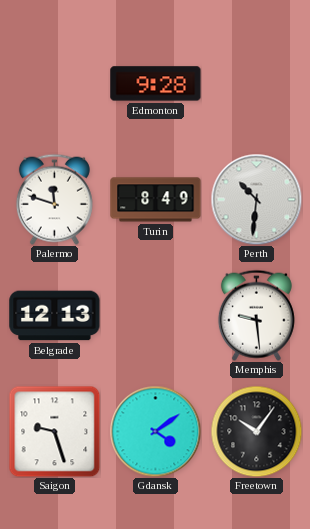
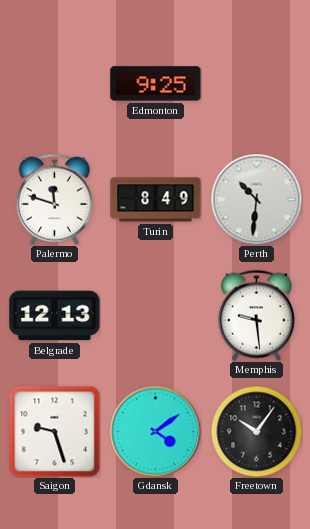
Edmonton: 9:28 -> 9:25 (156, 84)
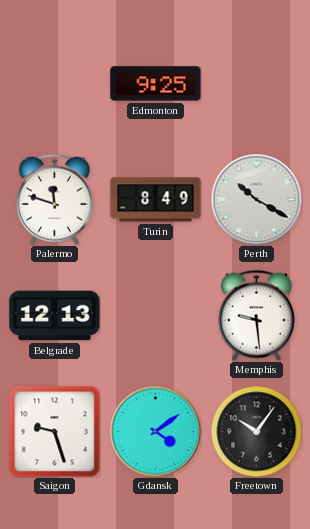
Perth: 10:31 -> 10:20 (256, 199)
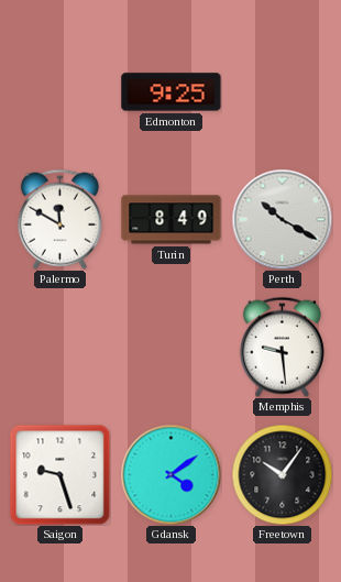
Palermo: 11:48 -> 11:50 (59, 219)
Belgrade: 12:13 -> none (55, 316)
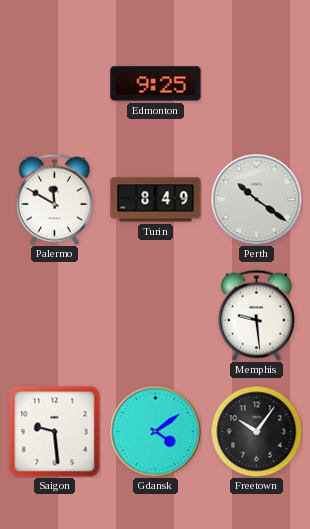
Perth: 10:20 -> 10:21 (256, 199)
Saigon: 9:27 -> 9:29 (54, 431)
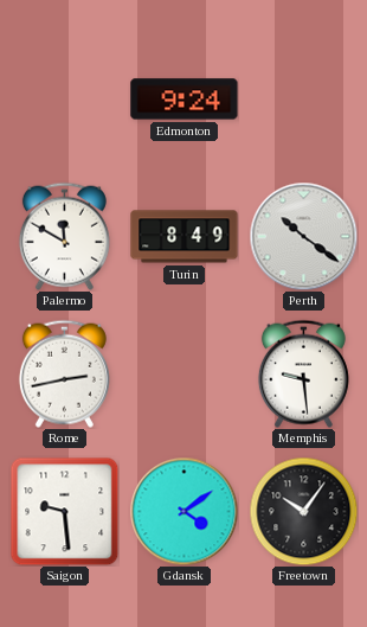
Edmonton: 9:25 -> 9:24 (185, 100)
Rome: none -> 2:43 (64, 373)
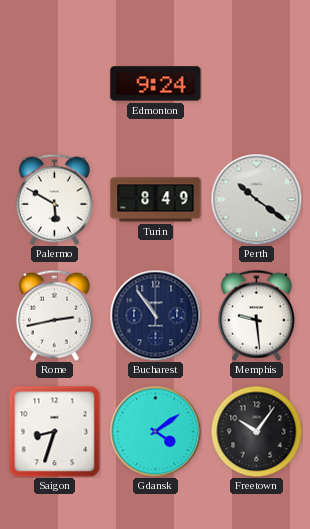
Palermo: 11:50 -> 5:50 (54, 199)
Bucharest: none -> 10:54 (155, 315)
Saigon: 9:29 -> 8:33 (54, 431)
